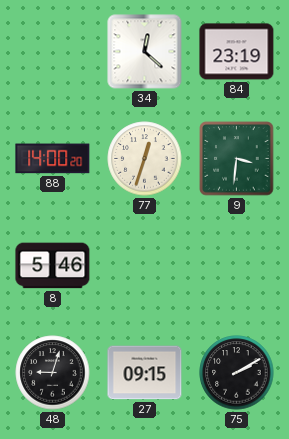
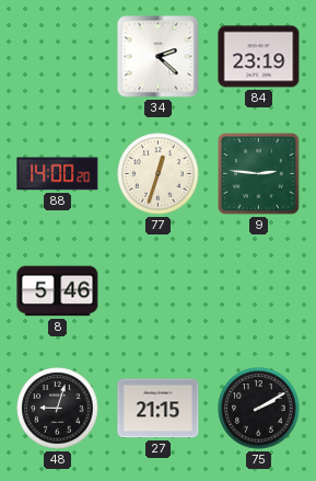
34: 12:22 -> 2:22 (159, 57)
9: 3:31 -> 2:46 (259, 174)
27: 09:15 -> 21:15 (159, 409)
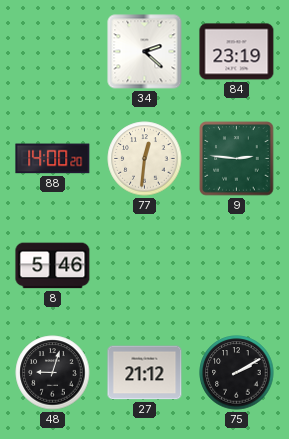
77: 12:33 -> 12:31 (145, 159)
27: 21:15 -> 21:12 (145, 373)
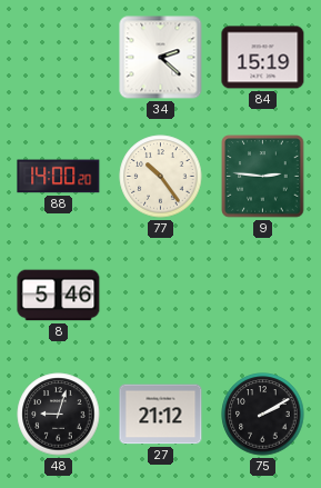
84: 23:19 -> 15:19 (263, 58)
77: 12:31 -> 10:24 (161, 177)
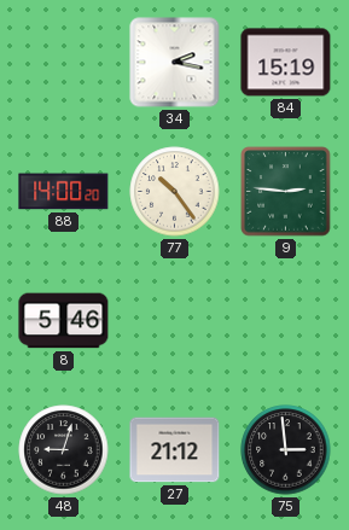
34: 2:22 -> 2:17 (175, 63)
75: 2:10 -> 2:59 (286, 450)
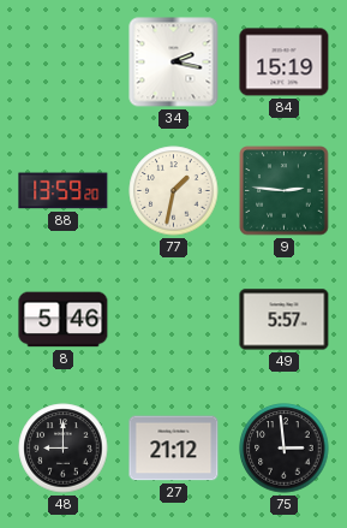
88: 14:00 -> 13:59 (64, 191)
77: 10:24 -> 1:32 (174, 191)
49: none -> 5:57 (285, 320)
48: 9:03 -> 9:00 (64, 449)
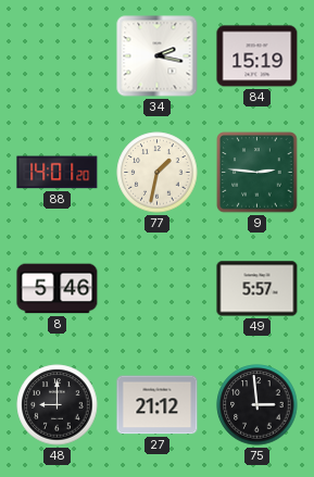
88: 13:59 -> 14:01 (58, 173)
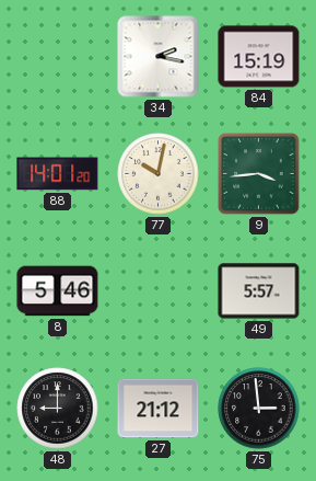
77: 1:32 -> 10:02 (159, 174)
9: 2:46 -> 3:44 (259, 174)
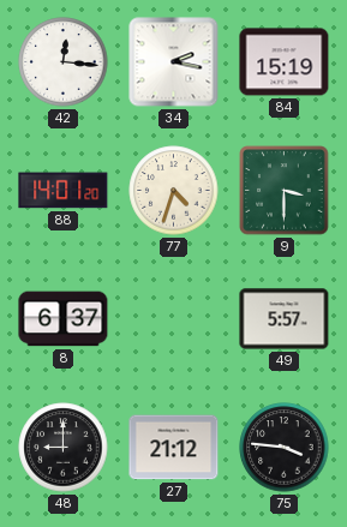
42: none -> 12:16 (64, 62)
77: 10:02 -> 4:33 (174, 191)
9: 3:44 -> 3:30 (285, 191)
8: 5:46 -> 6:37 (64, 319)
75: 2:59 -> 3:46 (285, 448)
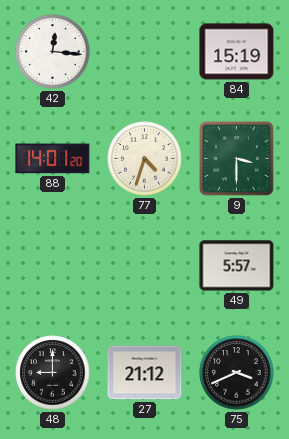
34: 2:17 -> none (174, 62)
8: 6:37 -> none (64, 319)
75: 3:46 -> 3:41 (237, 373)
